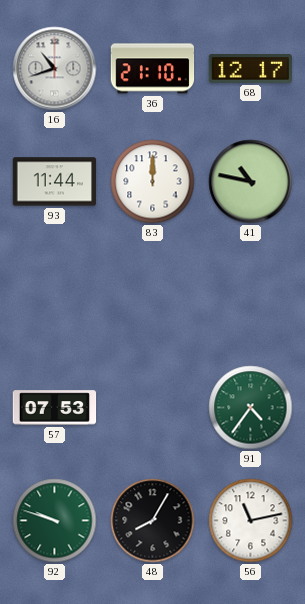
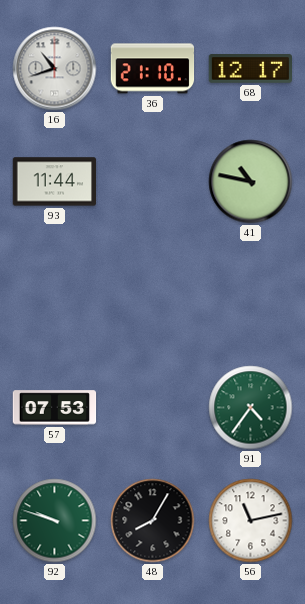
83: 12:00 -> none (153, 182)
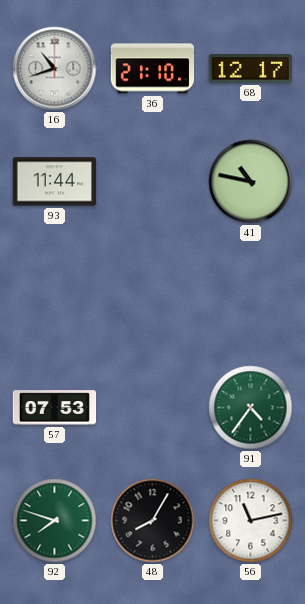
92: 9:48 -> 7:48 (55, 521)
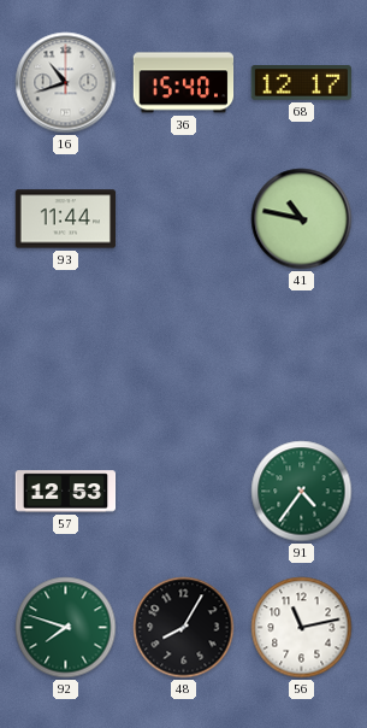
36: 21:10 -> 15:40 (184, 83)
57: 07:53 -> 12:53 (66, 492)
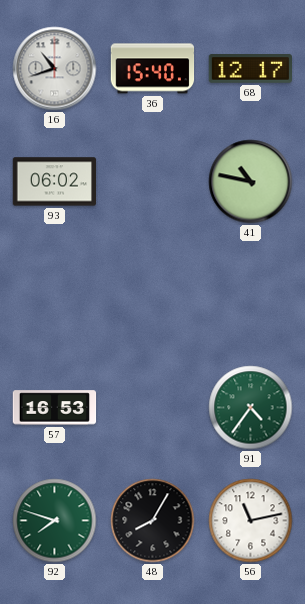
93: 11:44 -> 06:02 (55, 182)
57: 12:53 -> 16:53 (55, 408)
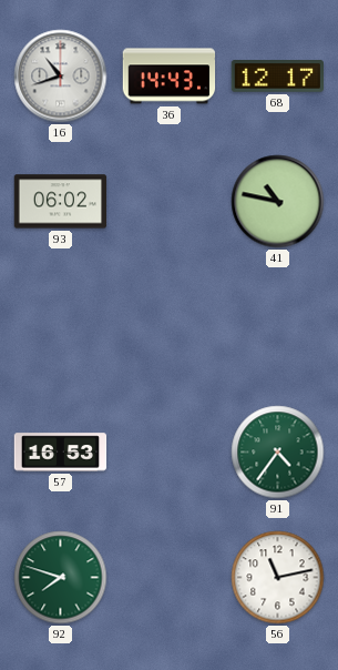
36: 15:40 -> 14:43 (170, 77)
48: 8:05 -> none (153, 521)
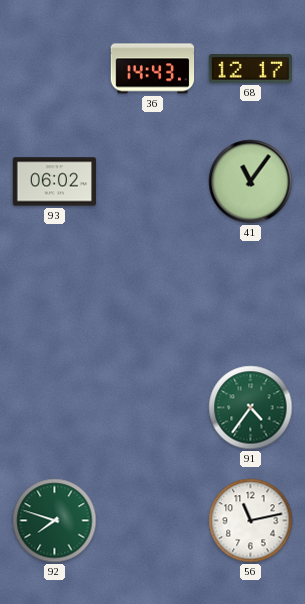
16: 10:42 -> none (61, 77)
41: 10:47 -> 11:06 (251, 182)
57: 16:53 -> none (61, 453)
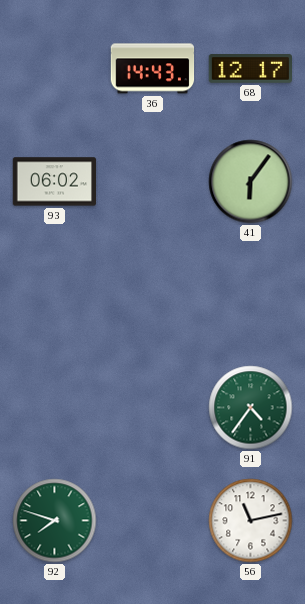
41: 11:06 -> 6:06 (251, 182)
